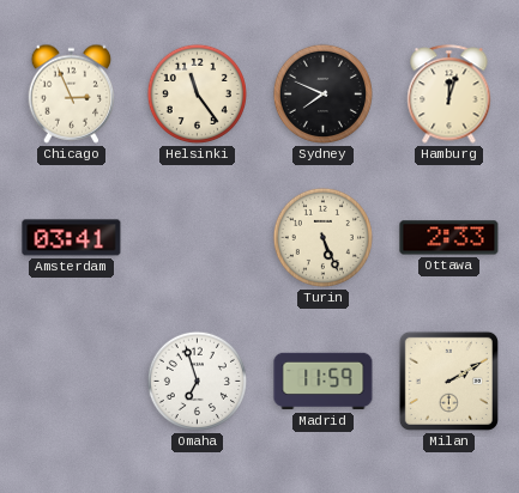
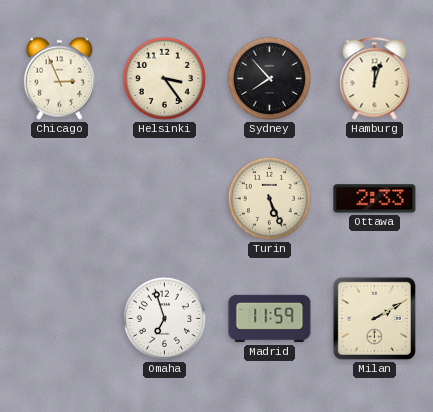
Helsinki: 11:24 -> 3:24 (164, 78)
Sydney: 7:49 -> 7:53 (269, 78)
Amsterdam: 03:41 -> none (72, 238)
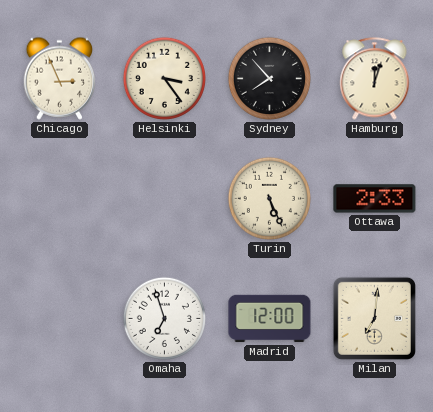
Madrid: 11:59 -> 12:00 (270, 319)
Milan: 2:10 -> 7:01 (374, 318)
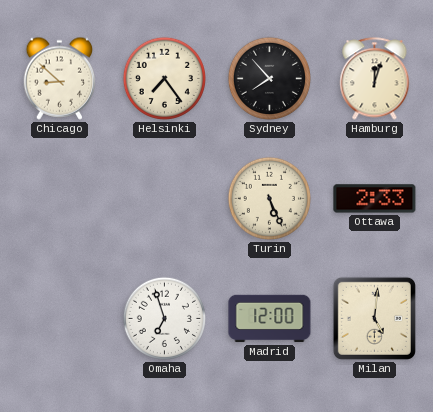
Chicago: 2:56 -> 8:52 (60, 78)
Helsinki: 3:24 -> 7:24 (164, 78)
Milan: 7:01 -> 5:01 (374, 318)
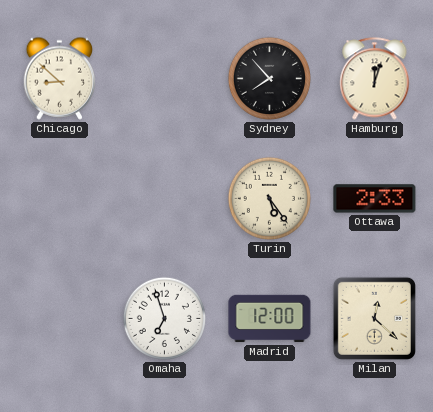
Helsinki: 7:24 -> none (164, 78)
Turin: 5:26 -> 5:24 (269, 198)
Milan: 5:01 -> 12:22 (374, 318)
